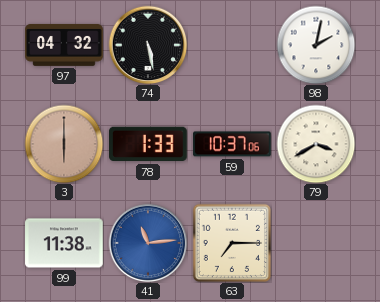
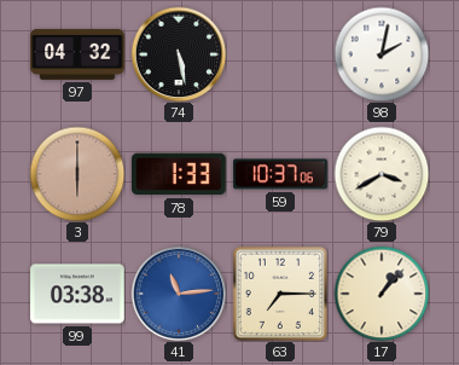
99: 11:38 -> 03:38 (77, 294)
17: none -> 1:07 (382, 294)
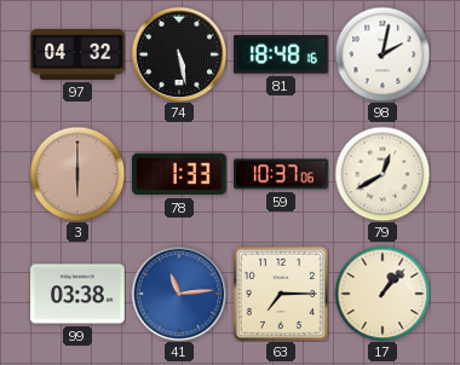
81: none -> 18:48 (282, 54)
79: 3:40 -> 12:40 (383, 174)
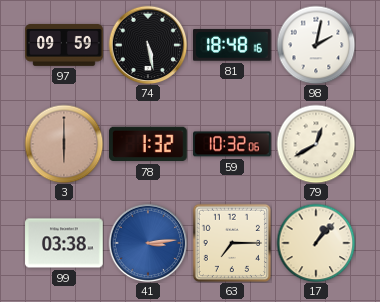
97: 04:32 -> 09:59 (64, 45)
78: 1:33 -> 1:32 (149, 144)
59: 10:37 -> 10:32 (232, 144)
41: 11:14 -> 3:14 (148, 243)
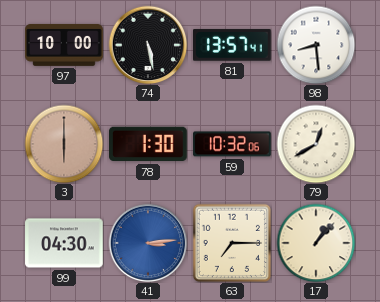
97: 09:59 -> 10:00 (64, 45)
81: 18:48 -> 13:57 (233, 45)
98: 2:02 -> 8:29 (316, 45)
78: 1:32 -> 1:30 (149, 144)
99: 03:38 -> 04:30 (64, 243)
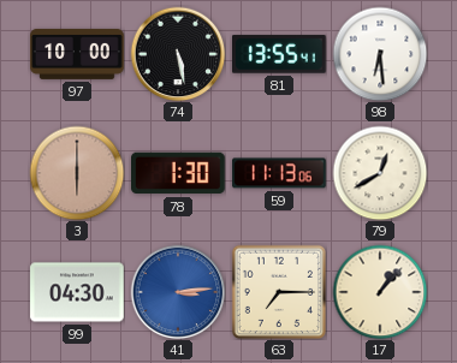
81: 13:57 -> 13:55 (280, 54)
98: 8:29 -> 6:29 (380, 54)
59: 10:32 -> 11:13 (279, 173)
